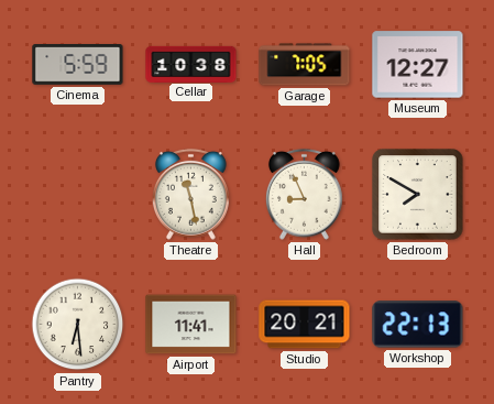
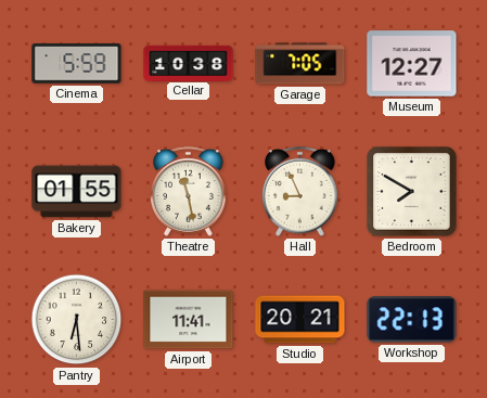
Bakery: none -> 01:55 (77, 192)
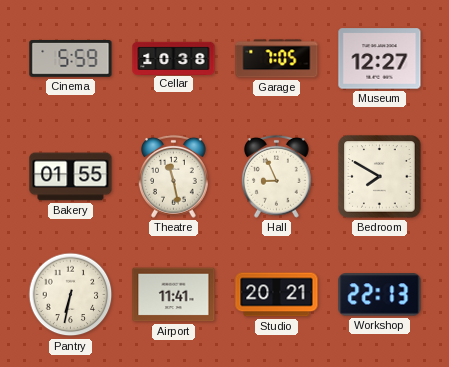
Pantry: 6:29 -> 6:32 (71, 295)
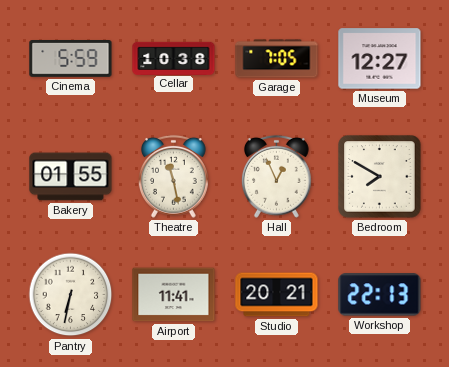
Hall: 8:56 -> 12:56 (276, 176)
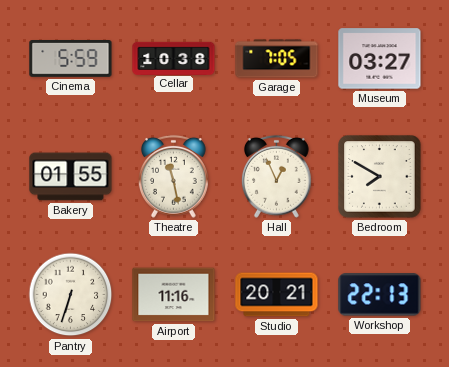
Museum: 12:27 -> 03:27 (380, 59)
Pantry: 6:32 -> 6:33 (71, 295)
Airport: 11:41 -> 11:16 (174, 295)
